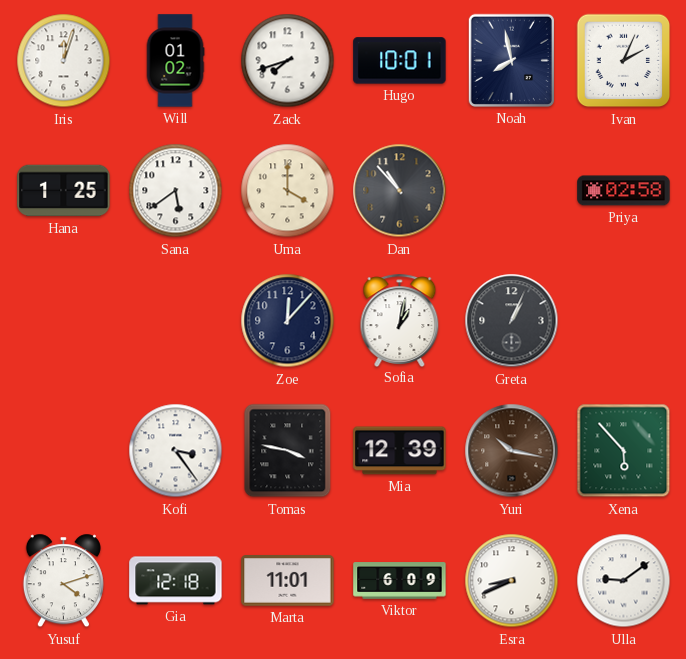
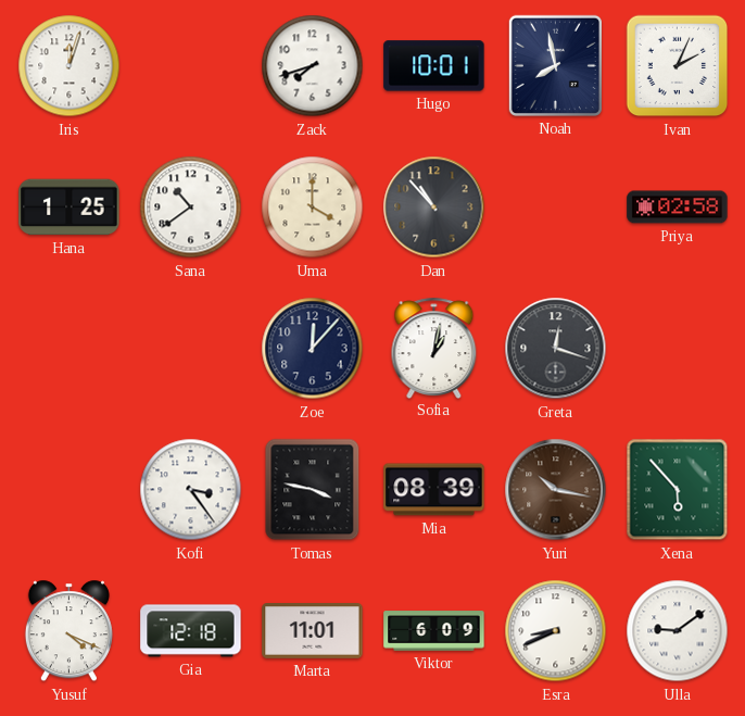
Will: 01:02 -> none (175, 61)
Sana: 5:39 -> 10:39 (191, 208)
Greta: 1:04 -> 12:18 (556, 349)
Mia: 12:39 -> 08:39 (434, 490)
Yusuf: 4:12 -> 4:19 (68, 631)
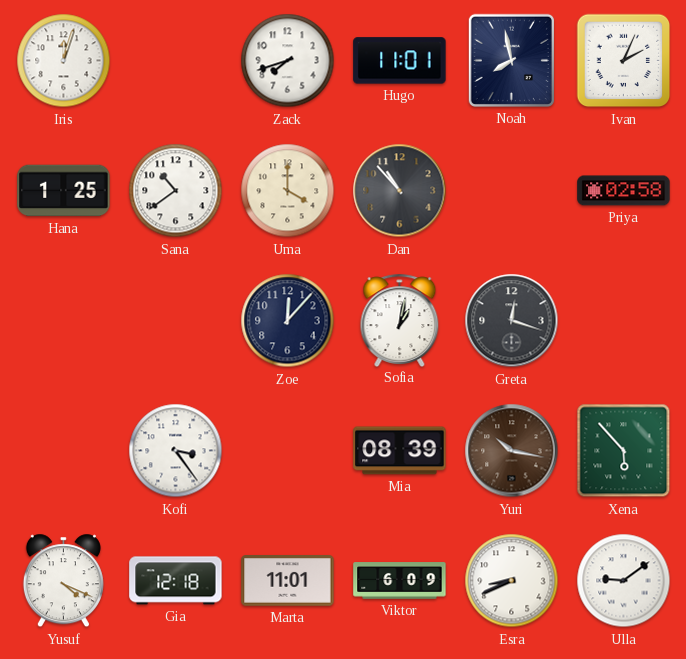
Hugo: 10:01 -> 11:01 (400, 61)
Tomas: 3:47 -> none (313, 490)
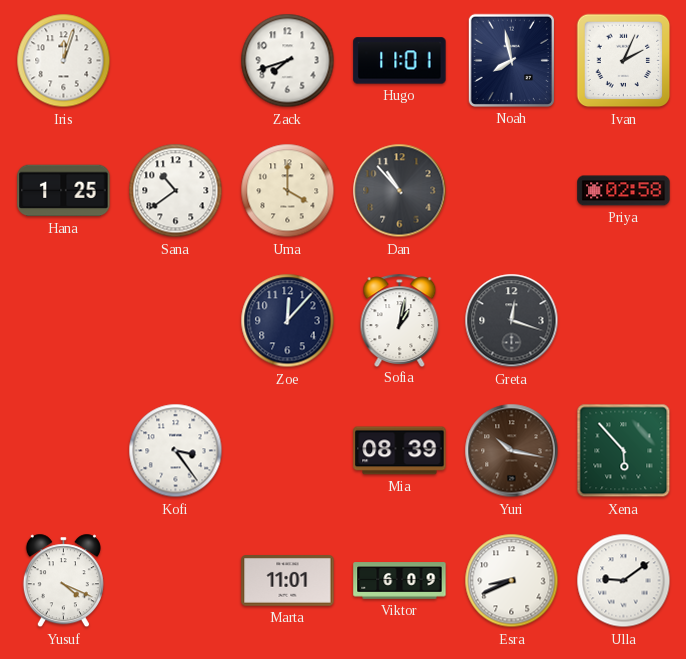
Gia: 12:18 -> none (176, 581)
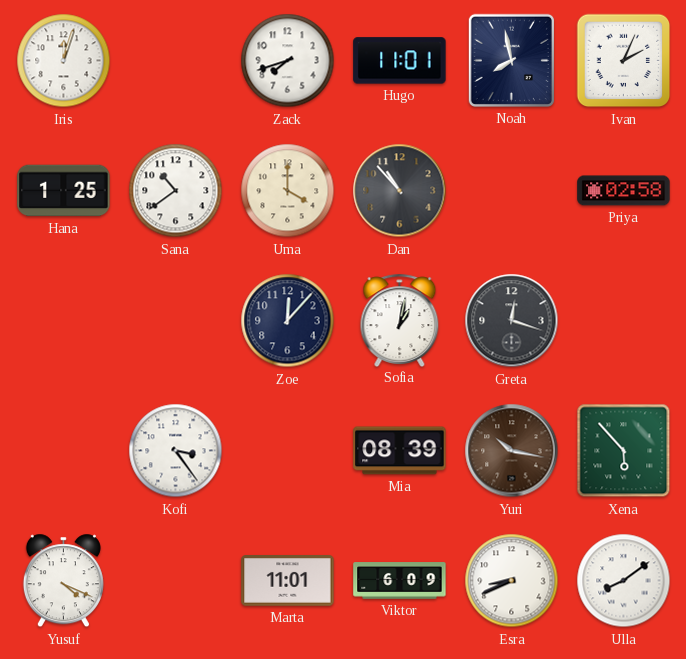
Ulla: 9:09 -> 8:09 (624, 581)
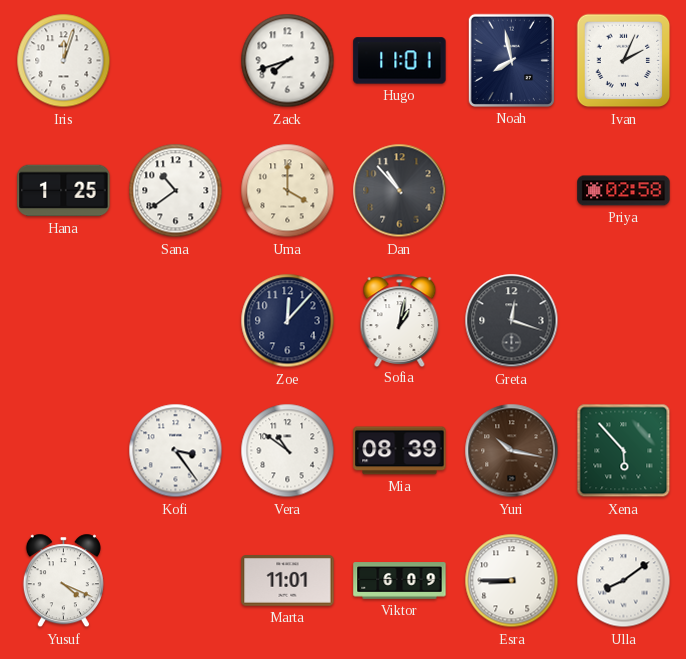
Vera: none -> 10:51 (288, 451)
Esra: 8:41 -> 8:45 (512, 581)
